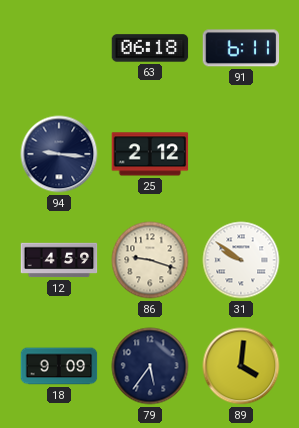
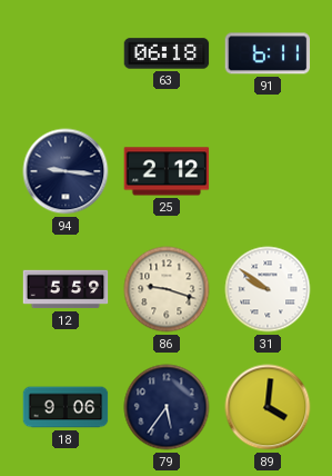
12: 4:59 -> 5:59 (66, 289)
18: 9:09 -> 9:06 (66, 407)
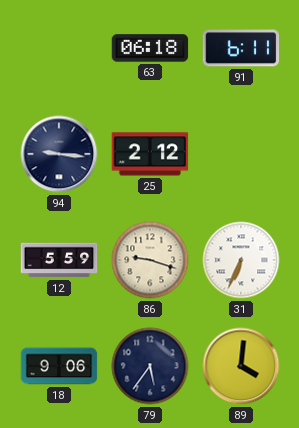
31: 9:51 -> 6:34 (241, 260)
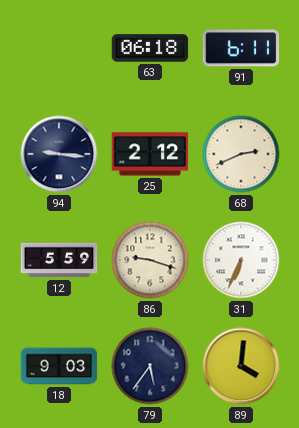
68: none -> 2:41 (241, 154)
18: 9:06 -> 9:03 (59, 366)
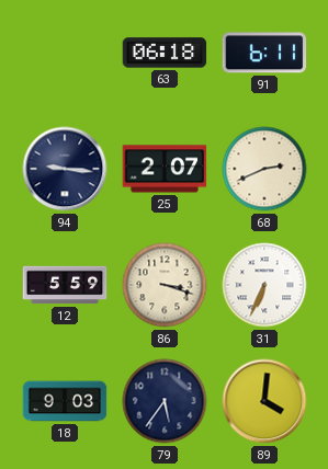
25: 2:12 -> 2:07 (165, 169)
86: 9:18 -> 3:18 (165, 285)
